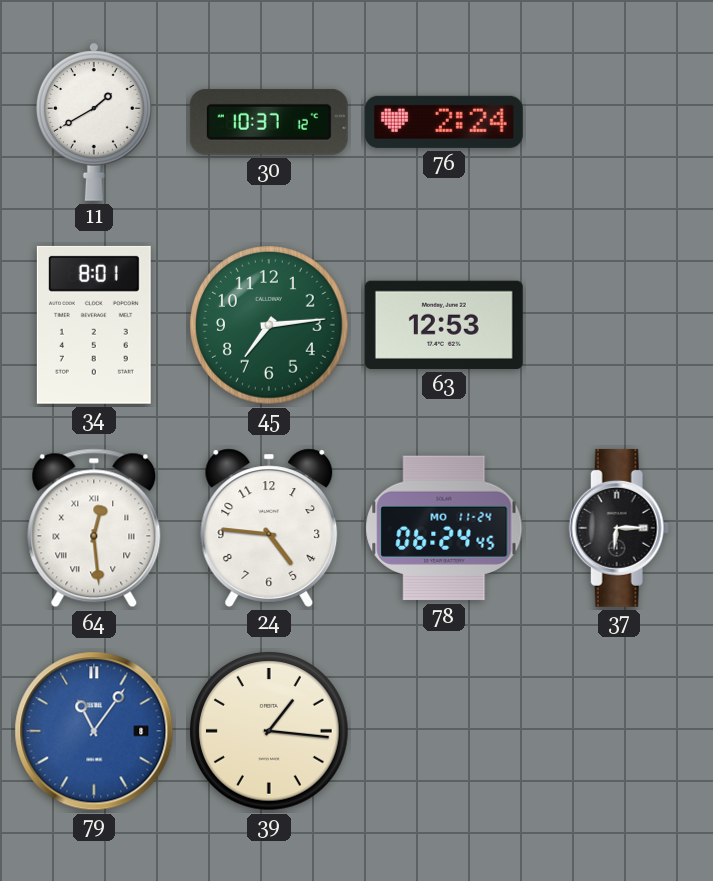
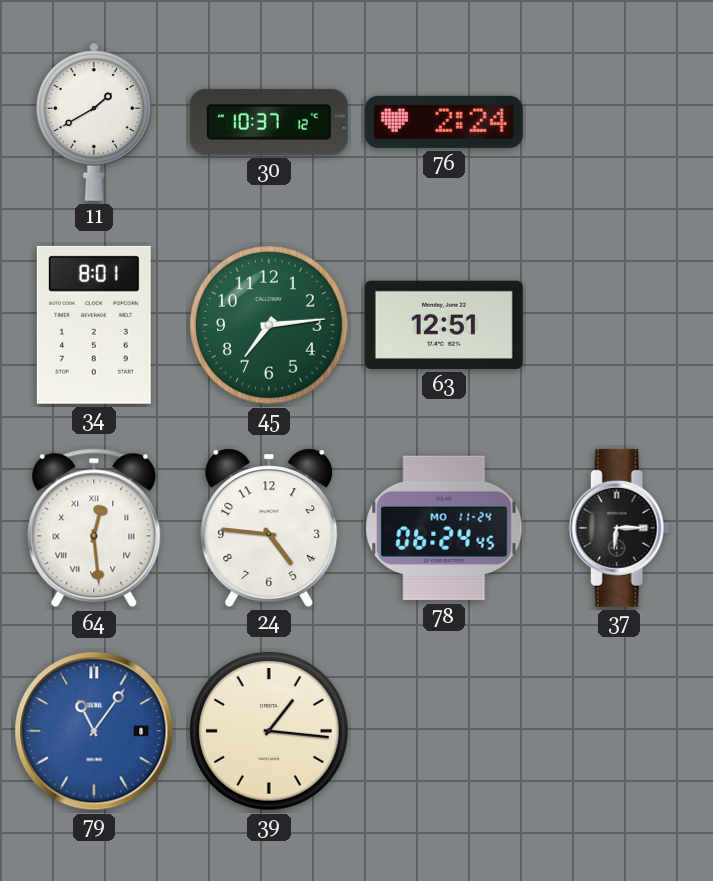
63: 12:53 -> 12:51 (444, 325)
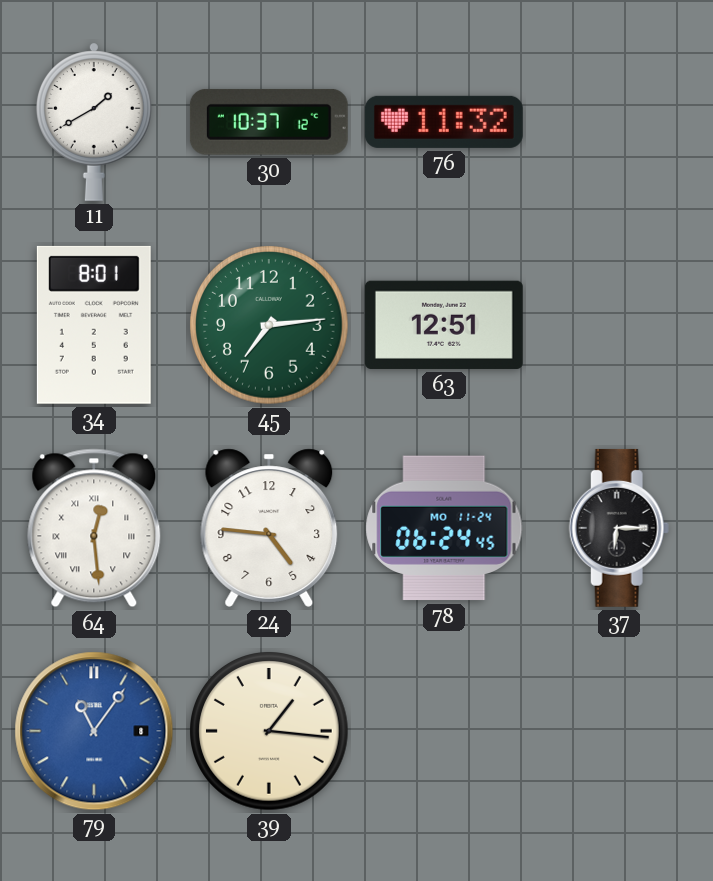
76: 2:24 -> 11:32 (444, 122)
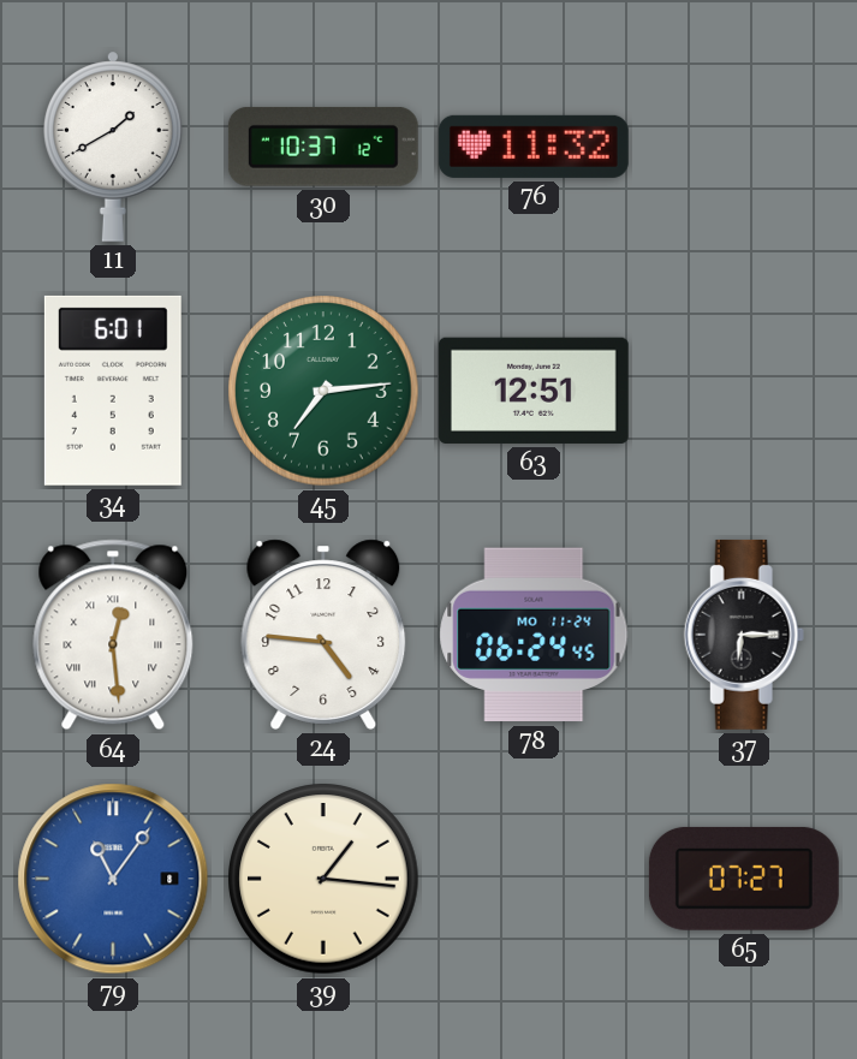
34: 8:01 -> 6:01 (113, 391)
65: none -> 07:27 (744, 879)
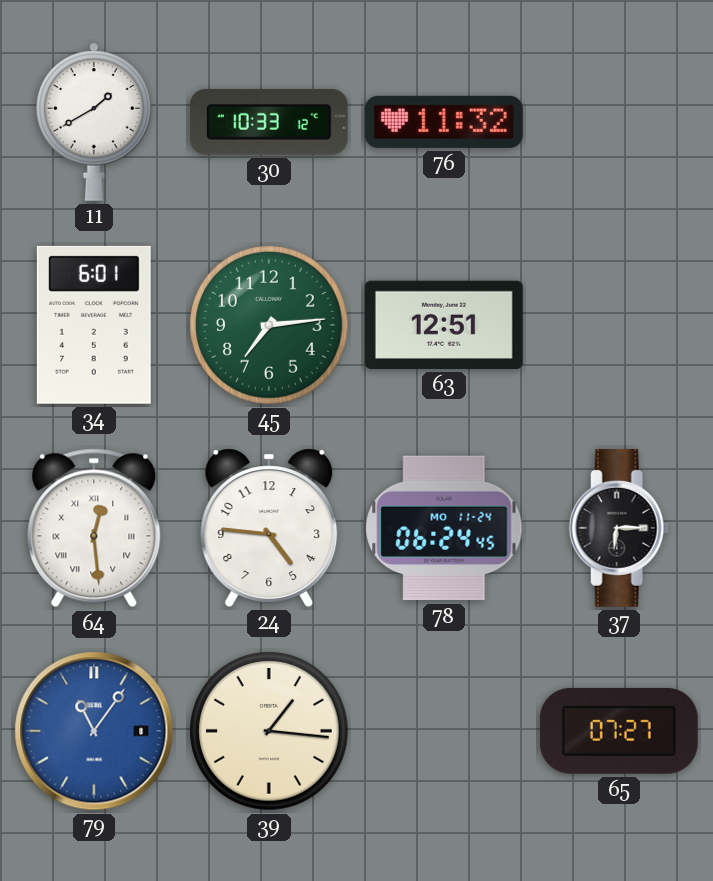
30: 10:37 -> 10:33 (269, 122)
